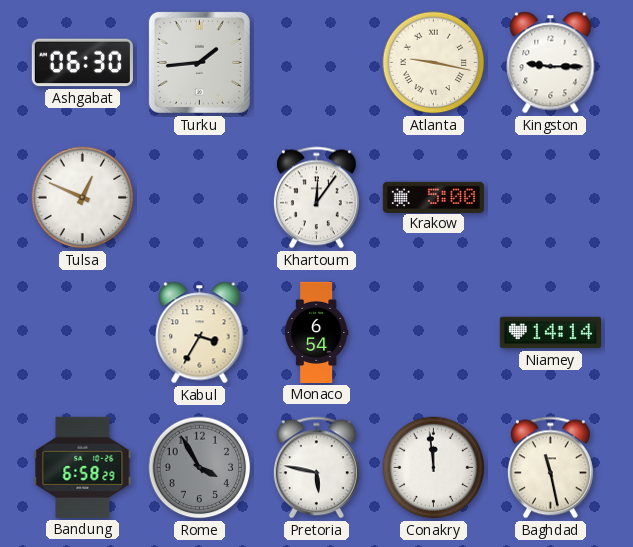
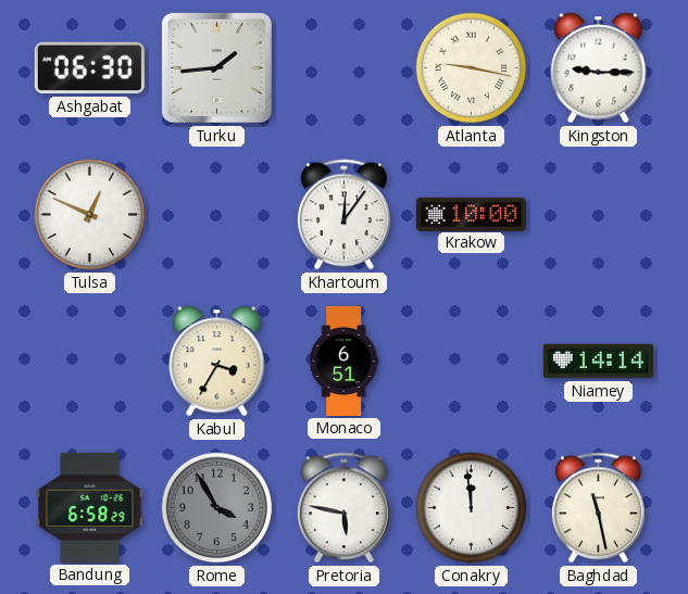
Krakow: 5:00 -> 10:00 (471, 214)
Monaco: 6:54 -> 6:51 (343, 361)
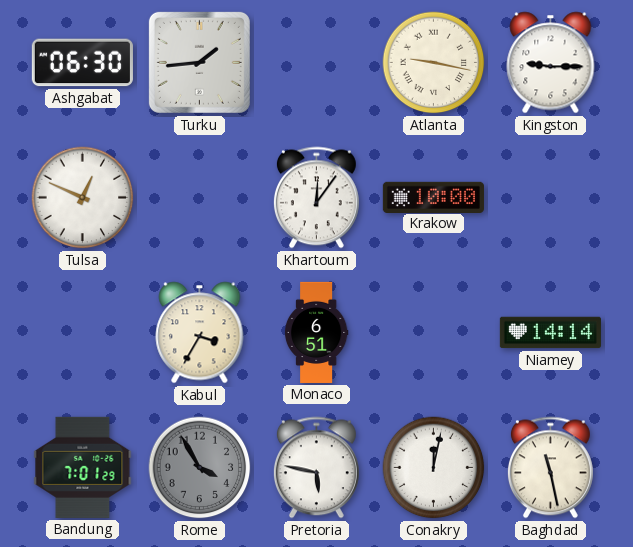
Bandung: 6:58 -> 7:01 (83, 467)
Conakry: 11:59 -> 12:02 (434, 468)
